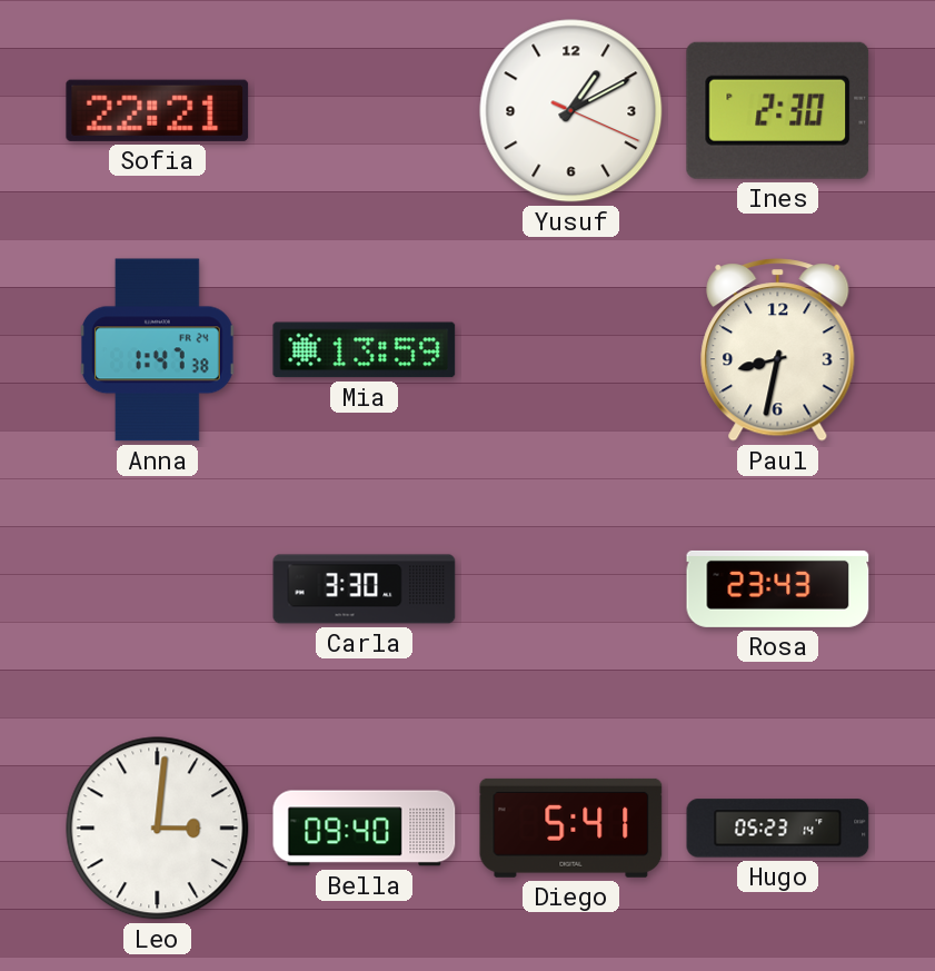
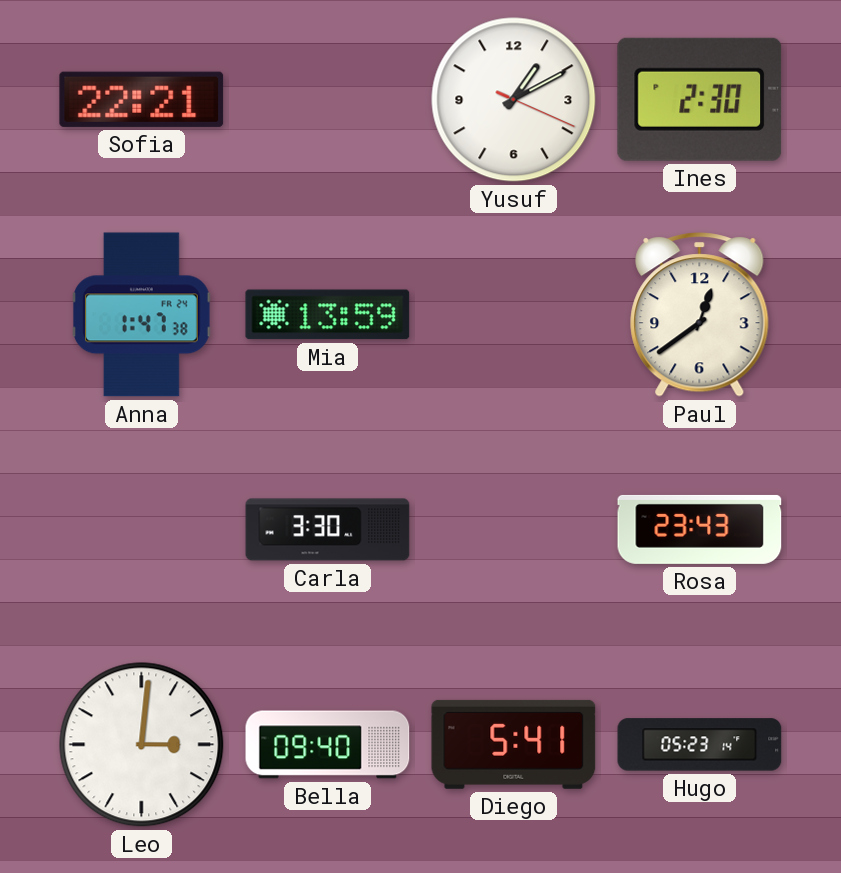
Paul: 8:32 -> 12:39 (700, 315)
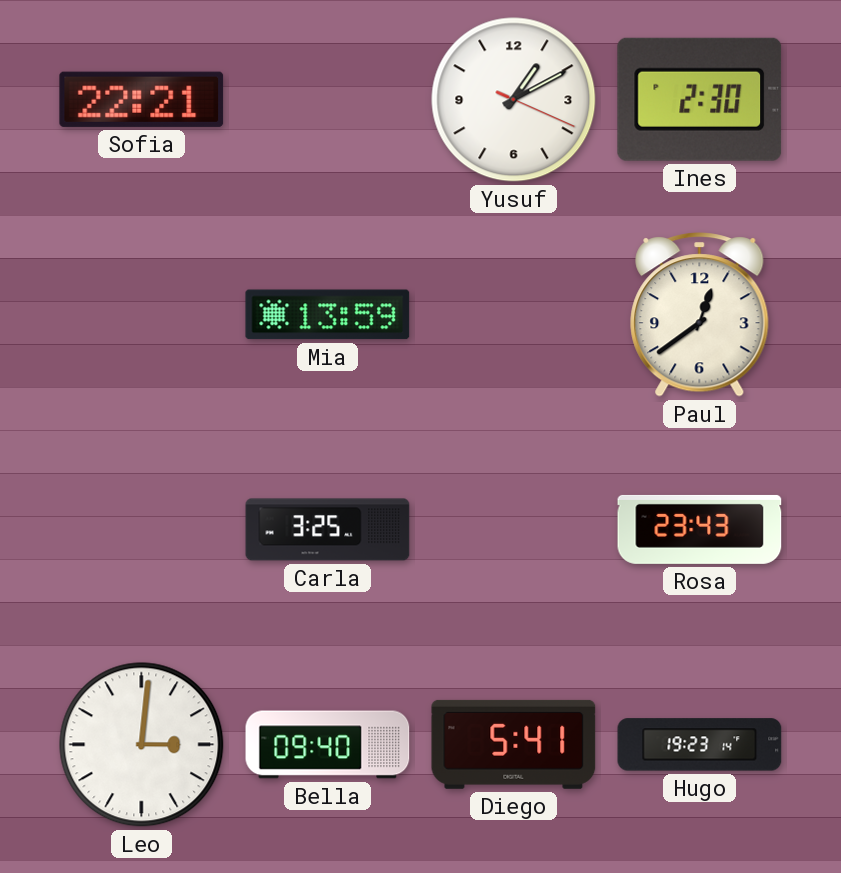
Anna: 1:47 -> none (142, 315)
Carla: 3:30 -> 3:25 (328, 530)
Hugo: 05:23 -> 19:23 (700, 745)
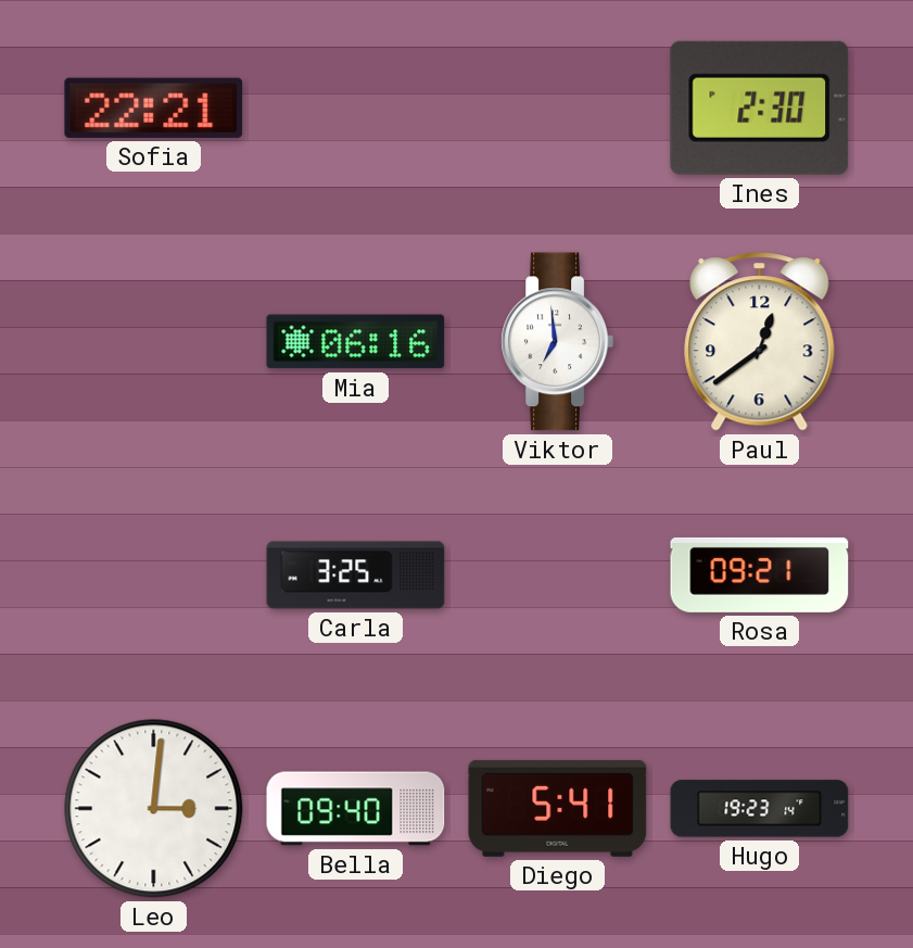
Yusuf: 1:10 -> none (514, 100)
Mia: 13:59 -> 06:16 (356, 342)
Viktor: none -> 6:59 (557, 342)
Rosa: 23:43 -> 09:21 (760, 574)
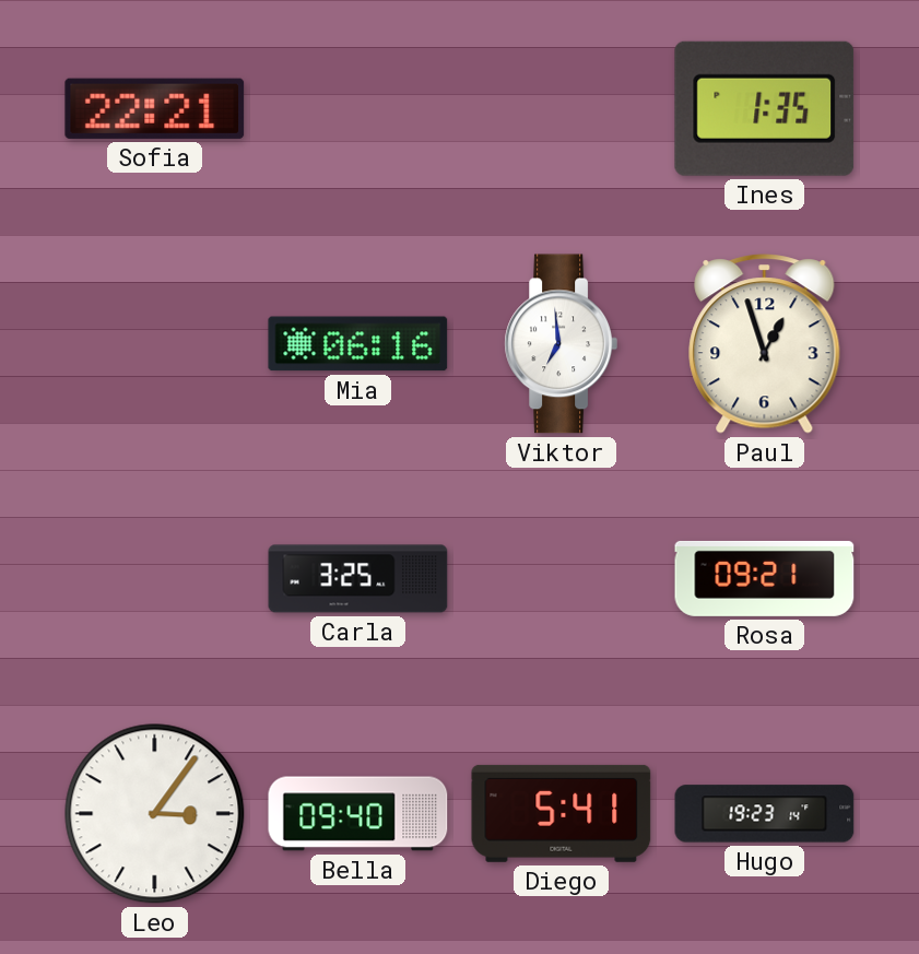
Ines: 2:30 -> 1:35 (765, 108)
Paul: 12:39 -> 12:57 (765, 344)
Leo: 3:01 -> 3:06 (155, 814)
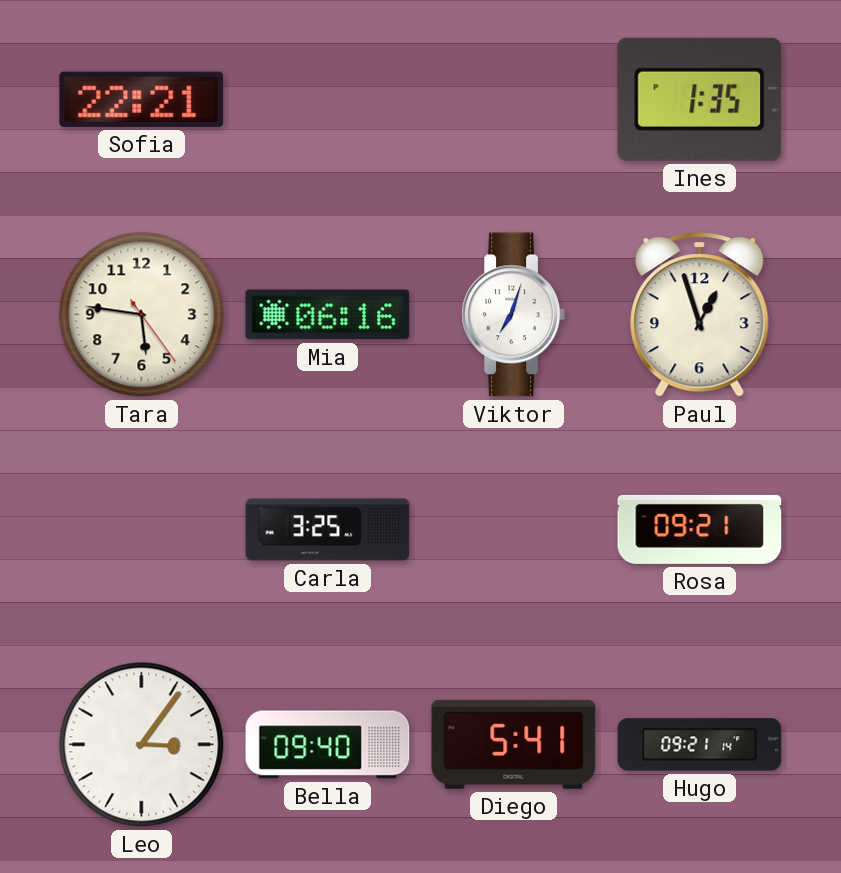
Tara: none -> 5:46 (142, 315)
Viktor: 6:59 -> 7:03 (513, 315)
Hugo: 19:23 -> 09:21 (700, 745)
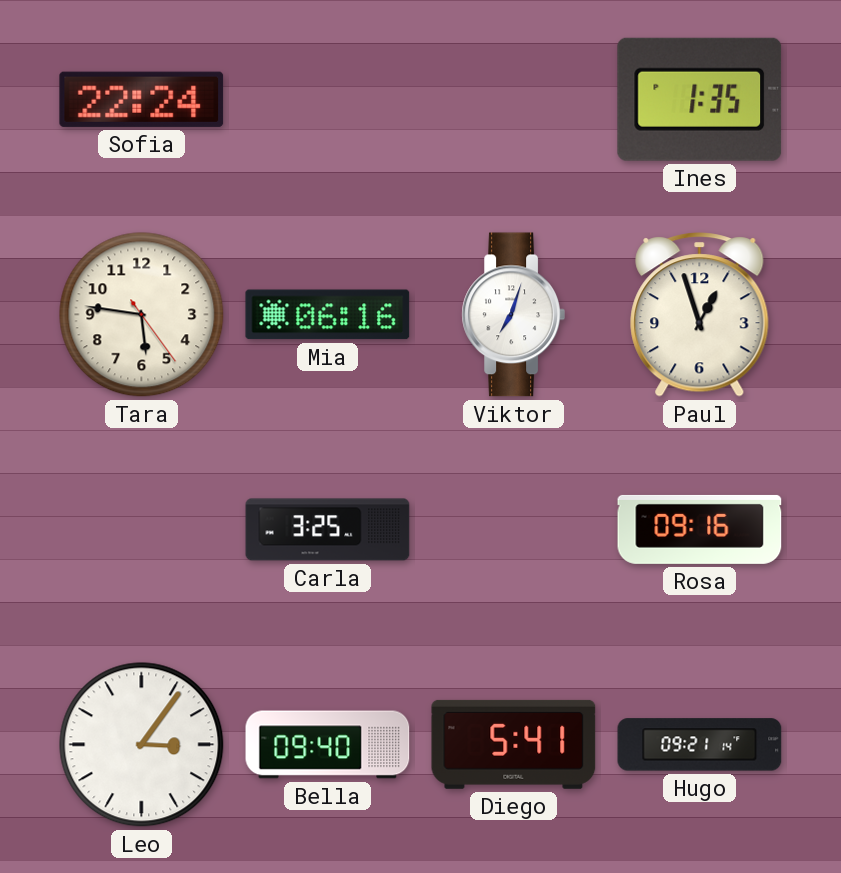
Sofia: 22:21 -> 22:24 (142, 99)
Rosa: 09:21 -> 09:16 (700, 529)
